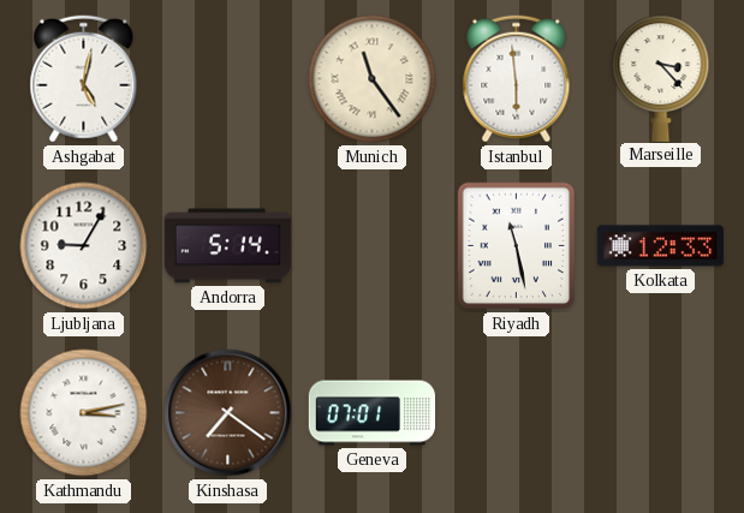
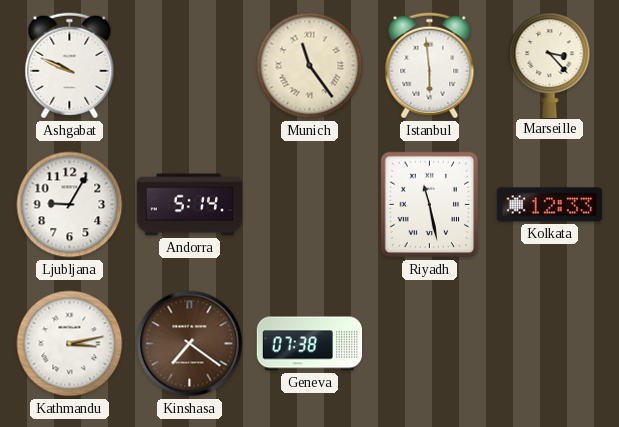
Ashgabat: 5:02 -> 9:49 (70, 66)
Geneva: 07:01 -> 07:38 (310, 344)
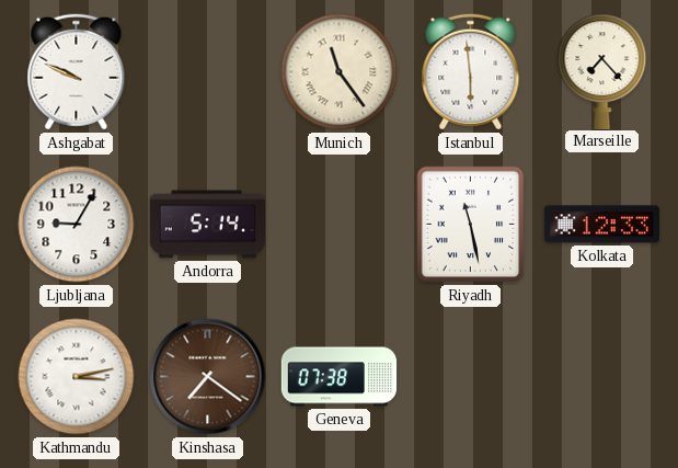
Marseille: 3:23 -> 7:23 (602, 71)
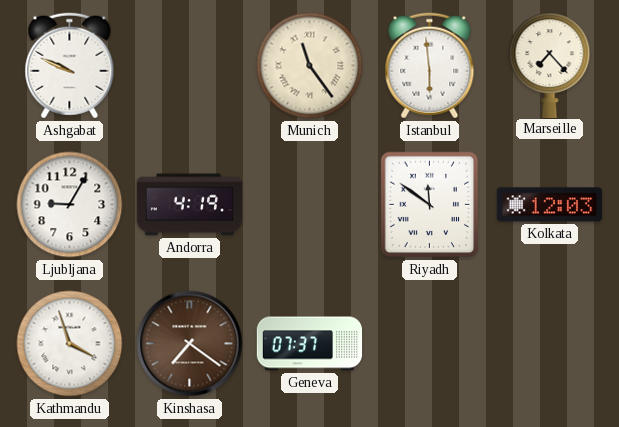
Andorra: 5:14 -> 4:19 (189, 205)
Riyadh: 11:28 -> 11:51 (430, 205)
Kolkata: 12:33 -> 12:03 (549, 205)
Kathmandu: 3:13 -> 3:57 (70, 344)
Geneva: 07:38 -> 07:37 (310, 344)
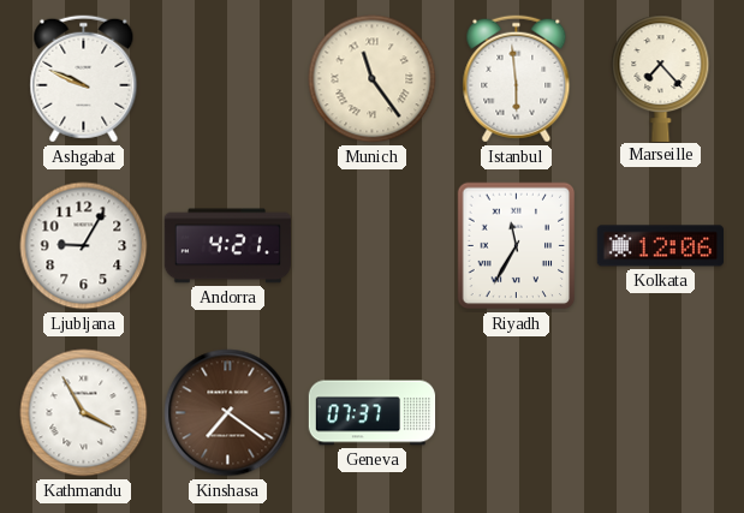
Andorra: 4:19 -> 4:21 (227, 246)
Riyadh: 11:51 -> 11:35 (517, 246)
Kolkata: 12:03 -> 12:06 (660, 246)
Kathmandu: 3:57 -> 3:55 (84, 413)
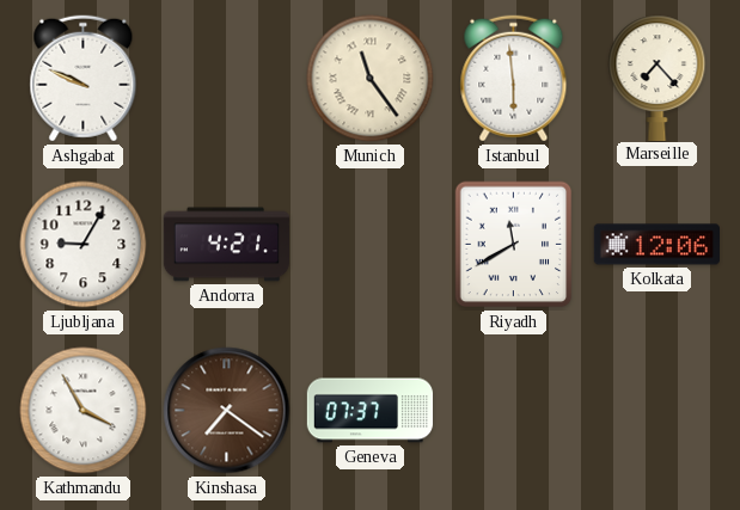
Riyadh: 11:35 -> 11:40 (514, 245)
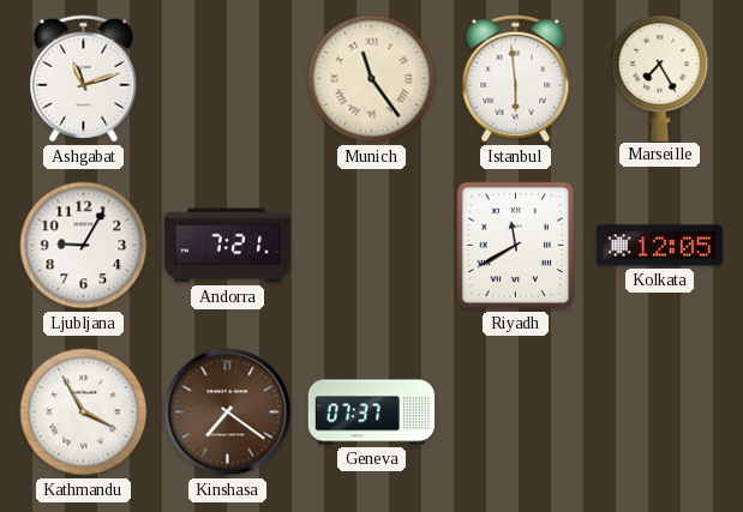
Ashgabat: 9:49 -> 11:12 (84, 79)
Marseille: 7:23 -> 7:25 (660, 78)
Andorra: 4:21 -> 7:21 (227, 246)
Kolkata: 12:06 -> 12:05 (659, 246)
